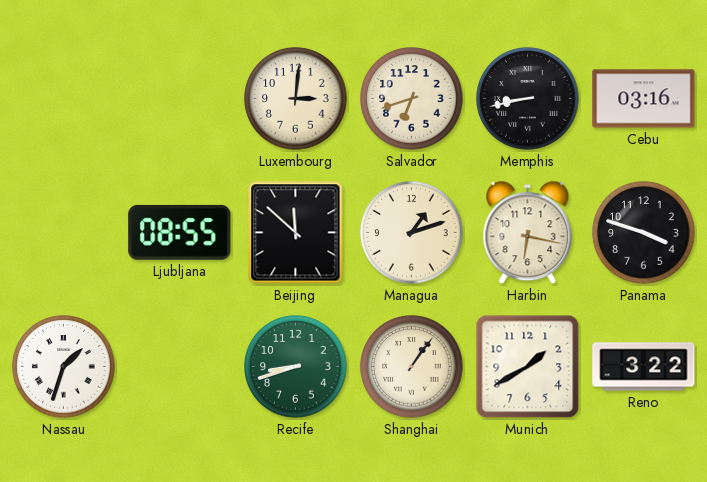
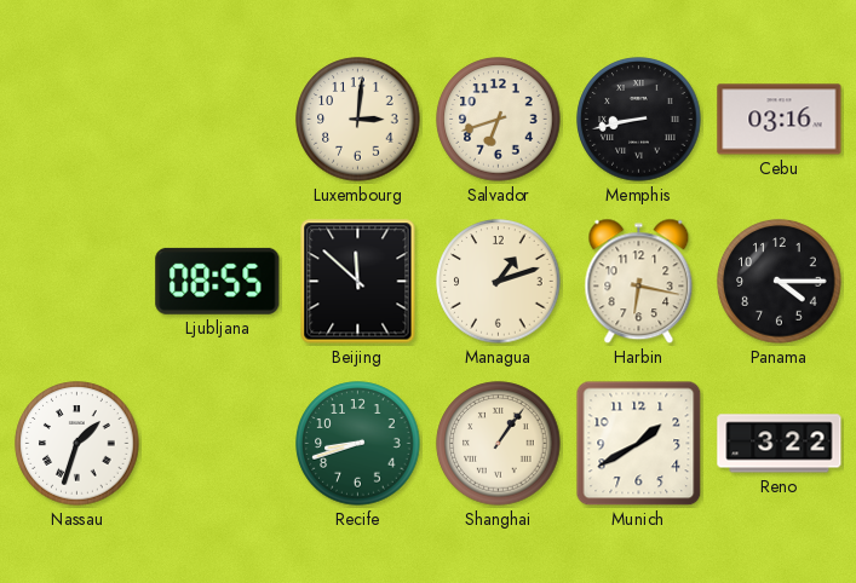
Panama: 3:48 -> 4:15 (780, 282)
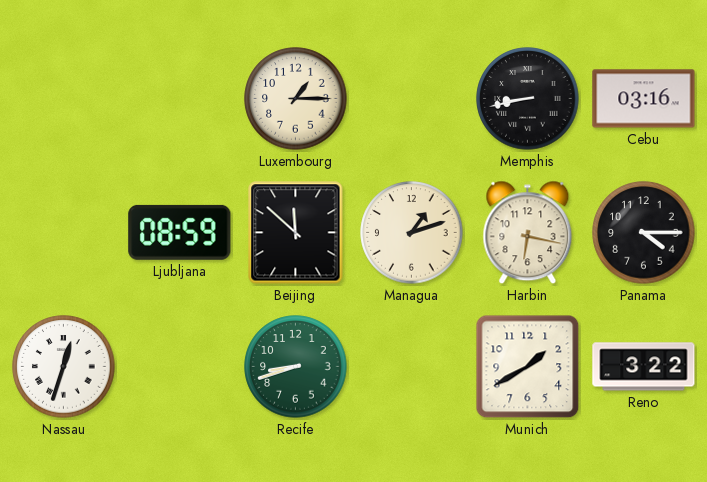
Luxembourg: 3:01 -> 1:15 (296, 99)
Salvador: 6:42 -> none (499, 120)
Ljubljana: 08:55 -> 08:59 (180, 232)
Nassau: 1:33 -> 12:33 (64, 367)
Shanghai: 1:06 -> none (499, 444)
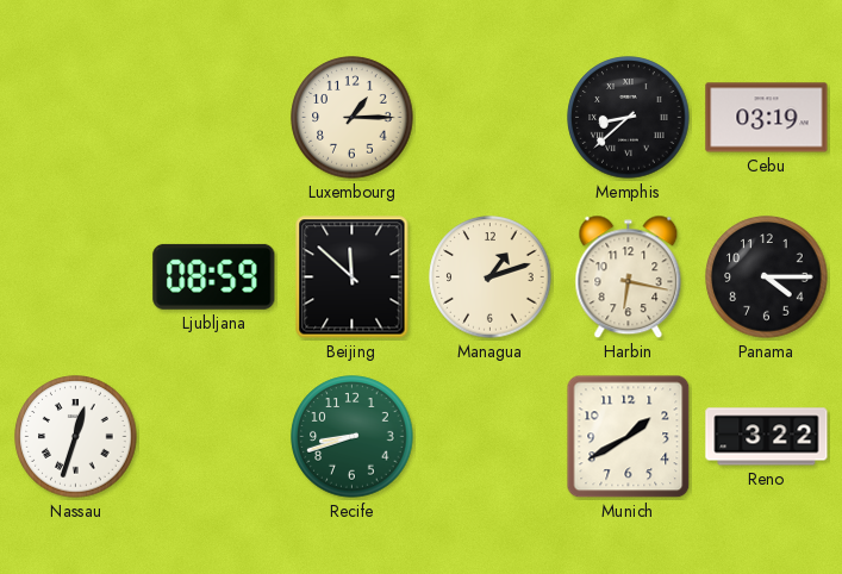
Memphis: 8:43 -> 8:38 (629, 118)
Cebu: 03:16 -> 03:19 (767, 118)
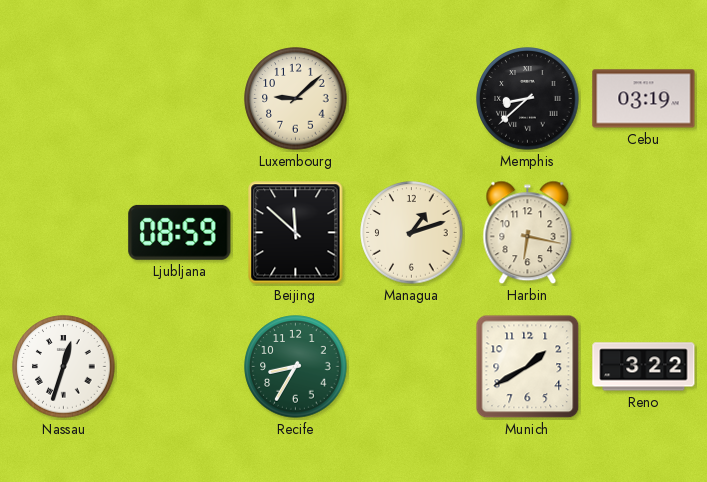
Luxembourg: 1:15 -> 9:08 (296, 99)
Panama: 4:15 -> none (767, 277)
Recife: 8:42 -> 8:35 (296, 367)
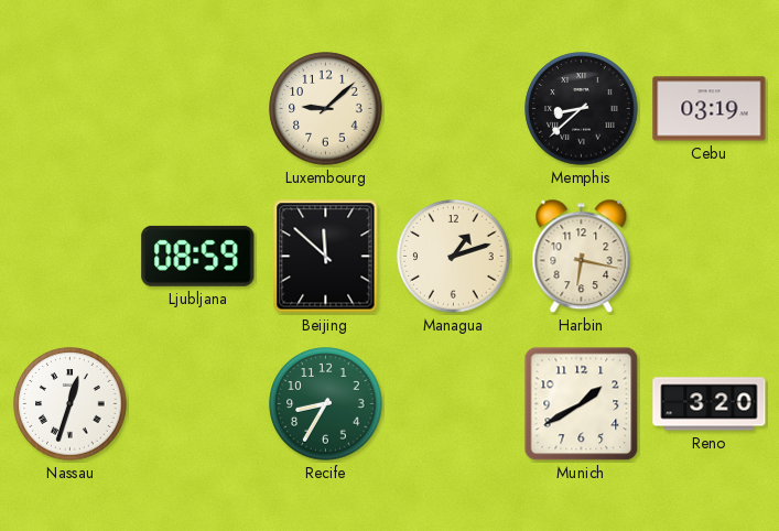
Reno: 3:22 -> 3:20 (710, 404)
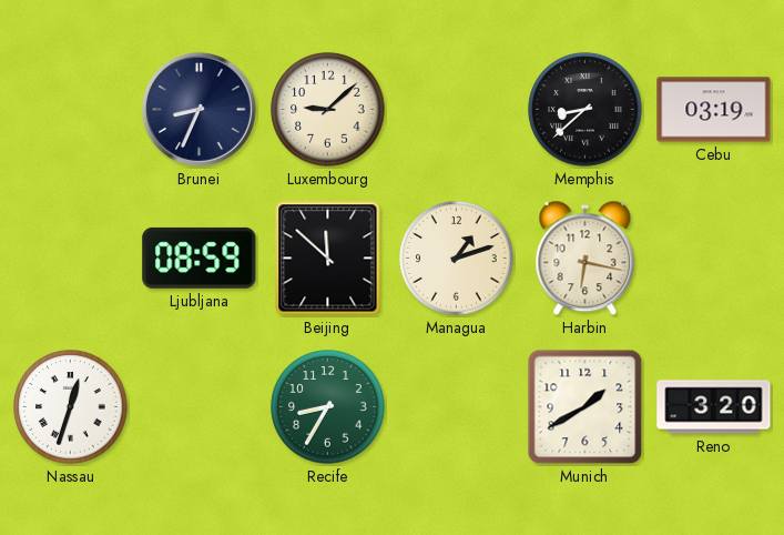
Brunei: none -> 8:34 (198, 109)
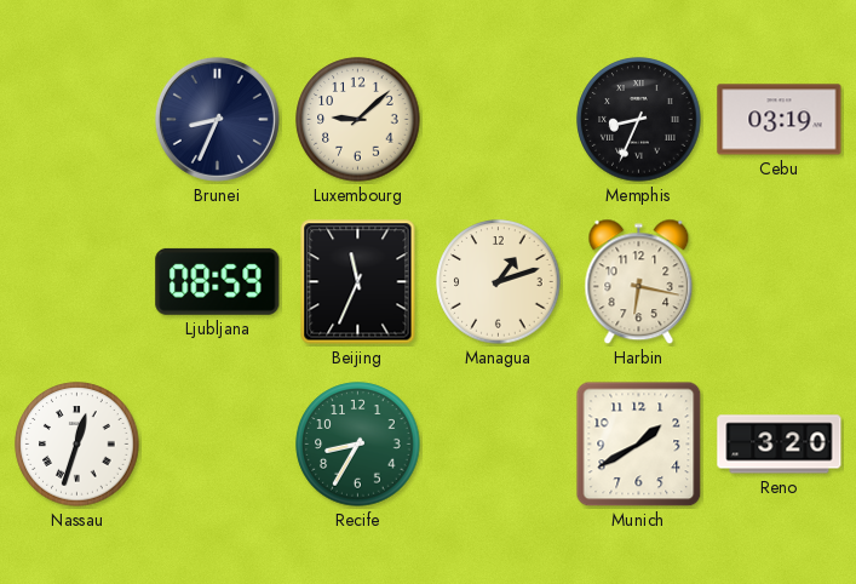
Memphis: 8:38 -> 8:34 (639, 120)
Beijing: 11:52 -> 11:34 (358, 282)
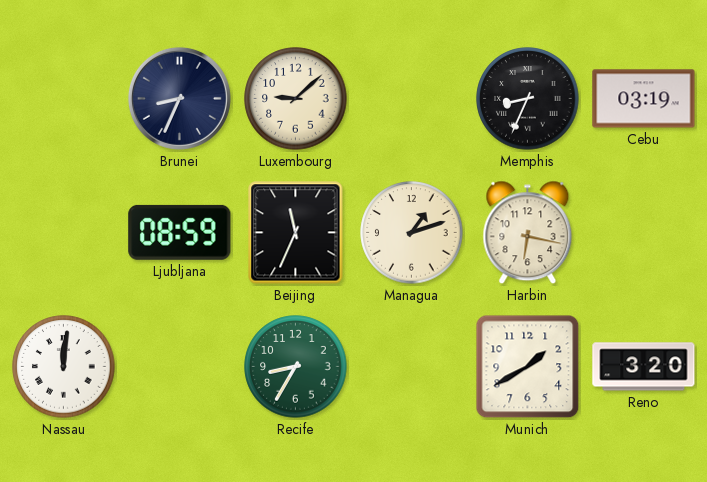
Nassau: 12:33 -> 12:01 (64, 367)
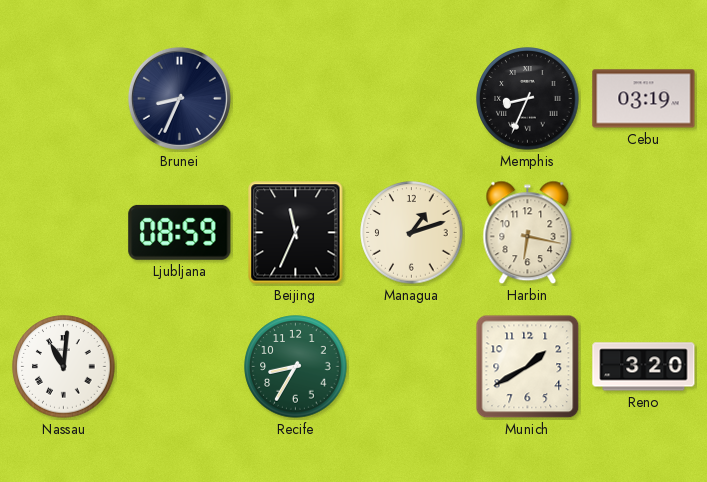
Luxembourg: 9:08 -> none (296, 99)
Nassau: 12:01 -> 11:01 (64, 367)
